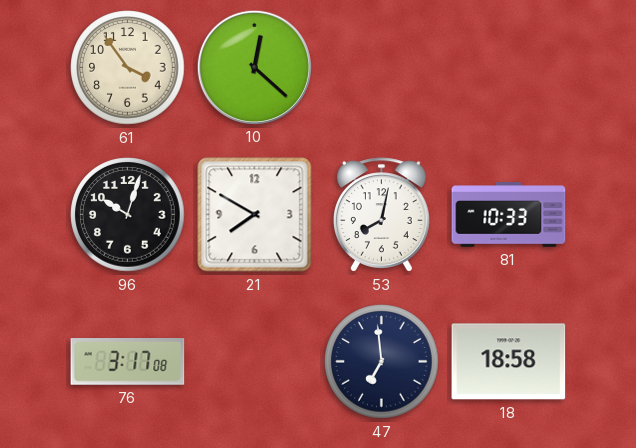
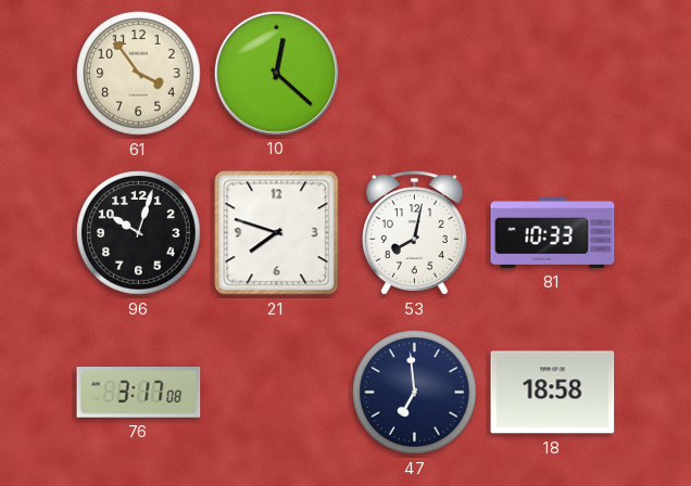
21: 7:50 -> 7:48 (277, 233)
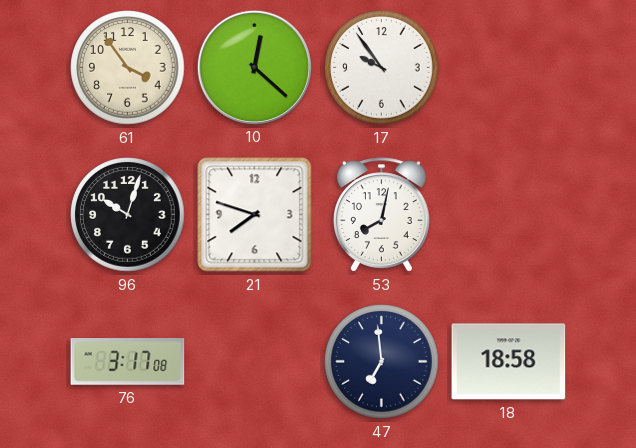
17: none -> 9:54 (382, 68)
81: 10:33 -> none (553, 233)
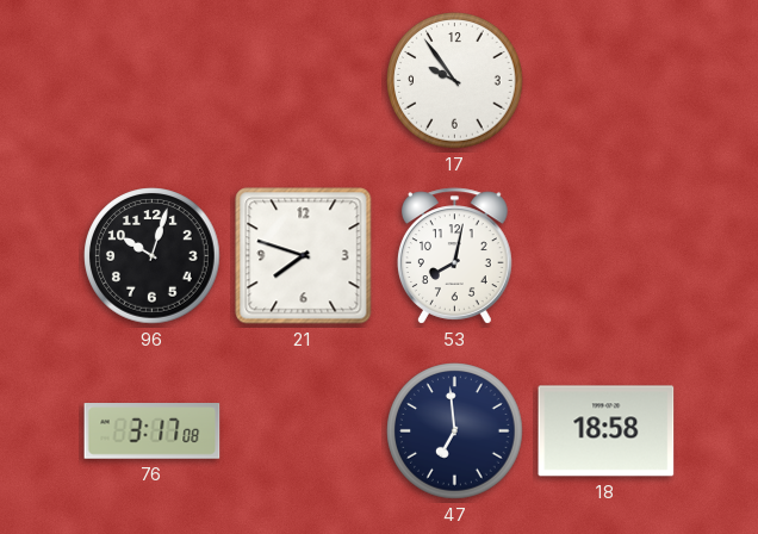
61: 3:54 -> none (128, 68)
10: 12:22 -> none (254, 67)
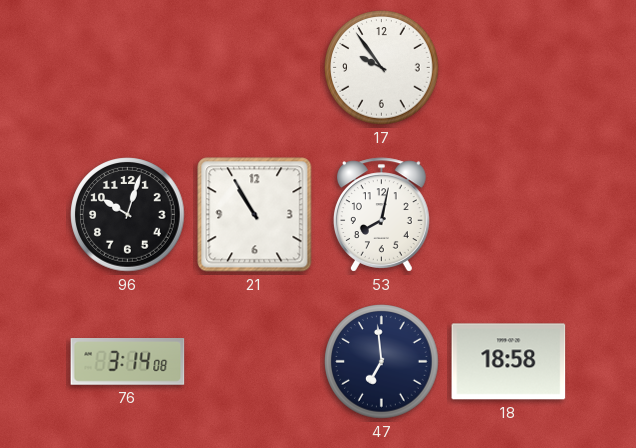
21: 7:48 -> 10:55 (255, 215)
76: 3:17 -> 3:14 (128, 362)
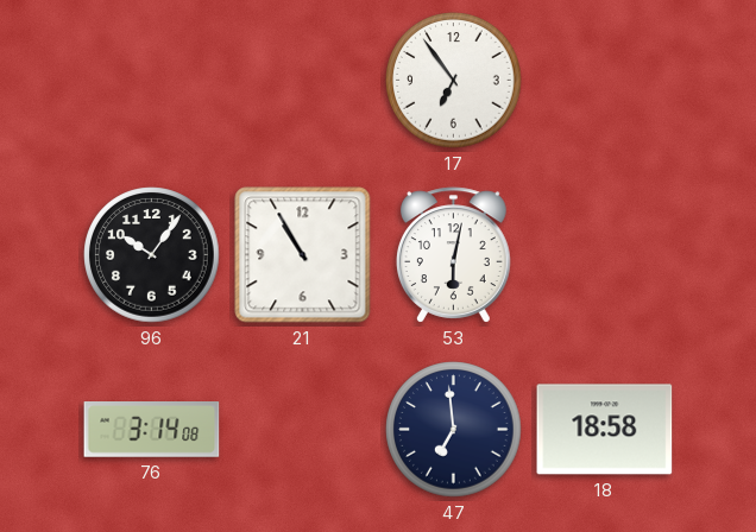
17: 9:54 -> 6:54 (454, 81)
96: 10:03 -> 10:06 (152, 255)
53: 8:02 -> 6:02 (453, 255)
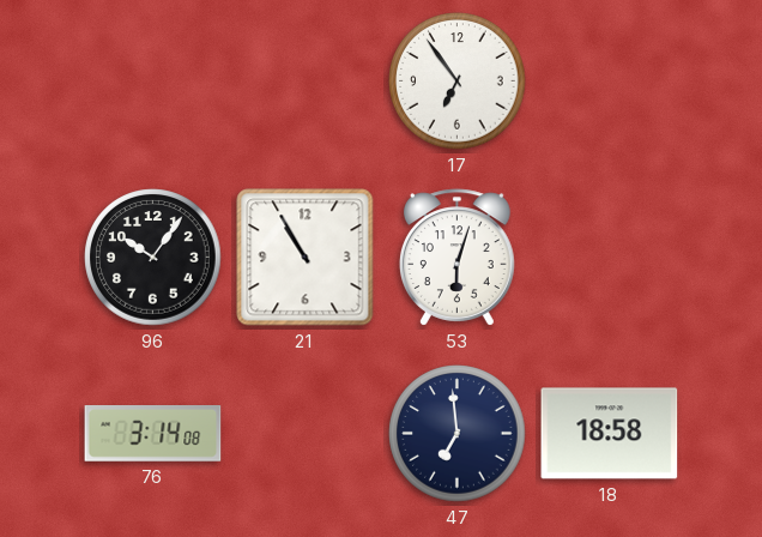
53: 6:02 -> 6:03 (456, 258)
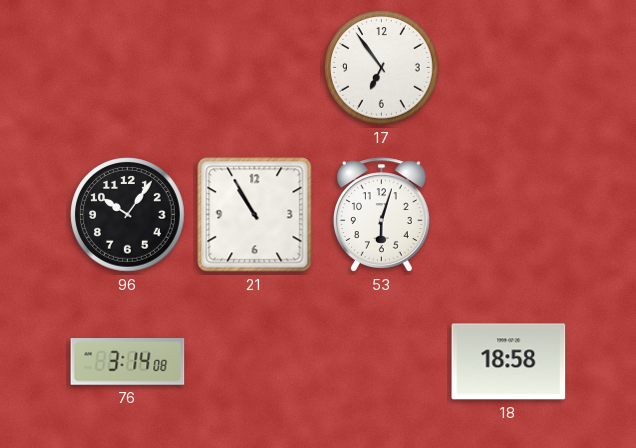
47: 6:59 -> none (458, 434)
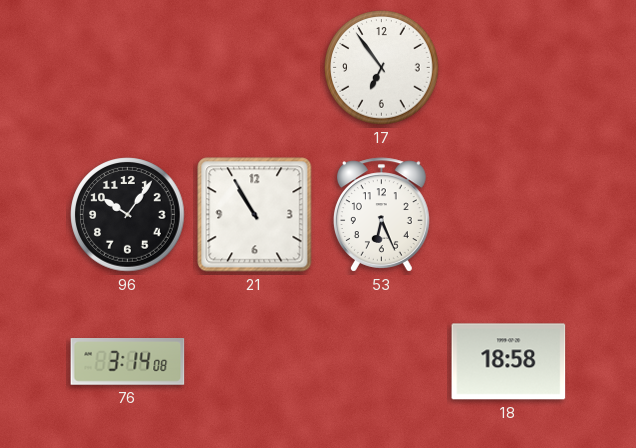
53: 6:03 -> 6:26 (381, 215)
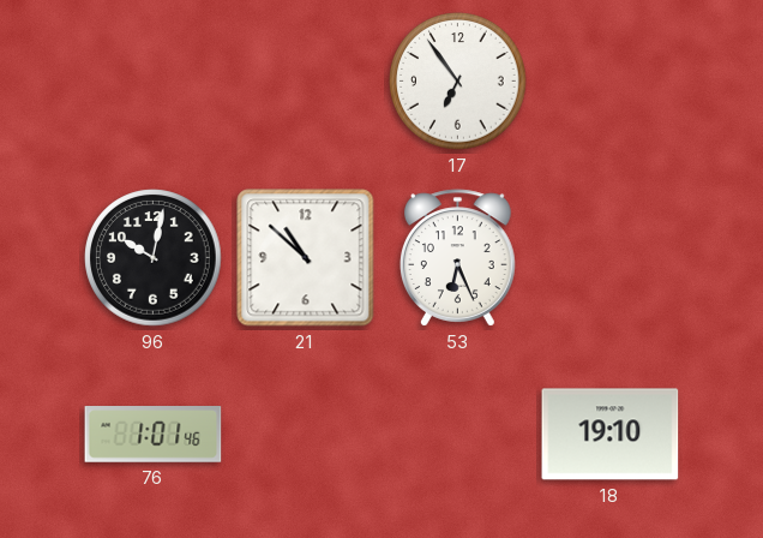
96: 10:06 -> 10:02 (154, 258)
21: 10:55 -> 10:52 (306, 258)
76: 3:14 -> 1:01 (154, 435)
18: 18:58 -> 19:10 (611, 435)
